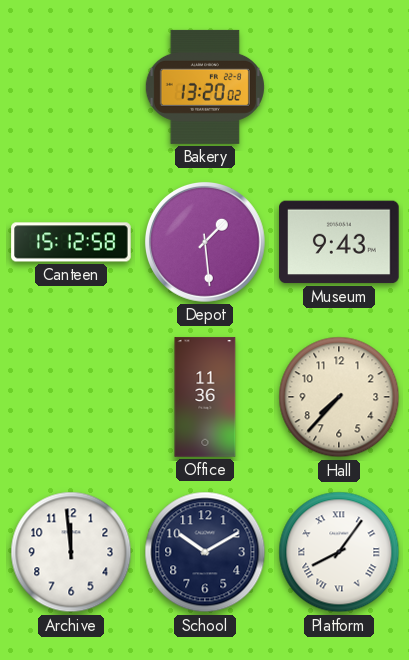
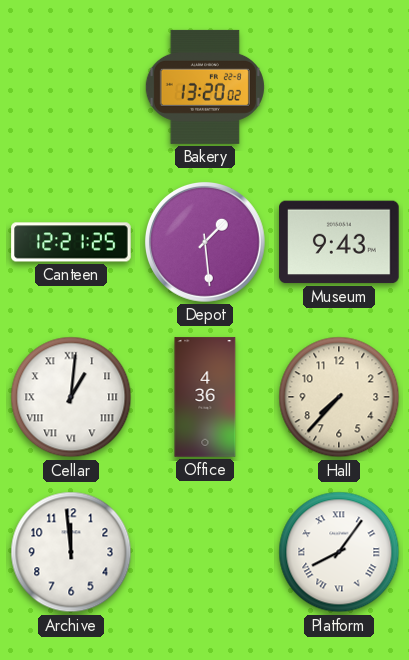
Canteen: 15:12 -> 12:21 (71, 242)
Cellar: none -> 1:01 (71, 397)
Office: 11:36 -> 4:36 (205, 397)
School: 10:10 -> none (205, 552)
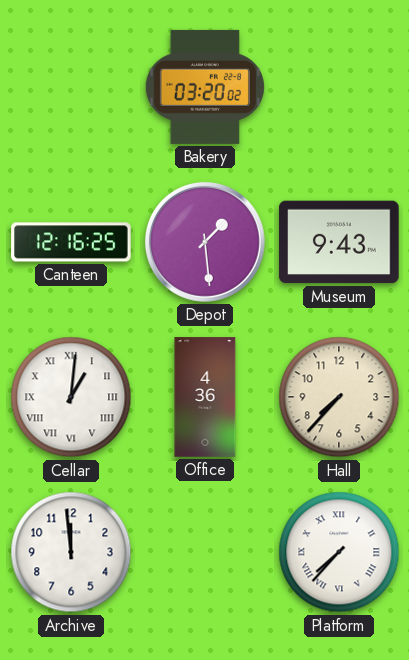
Bakery: 13:20 -> 03:20 (205, 87)
Canteen: 12:21 -> 12:16 (71, 242)
Platform: 8:06 -> 7:37 (339, 552)
